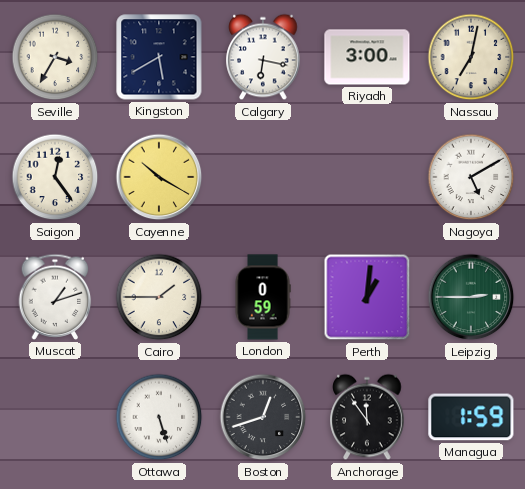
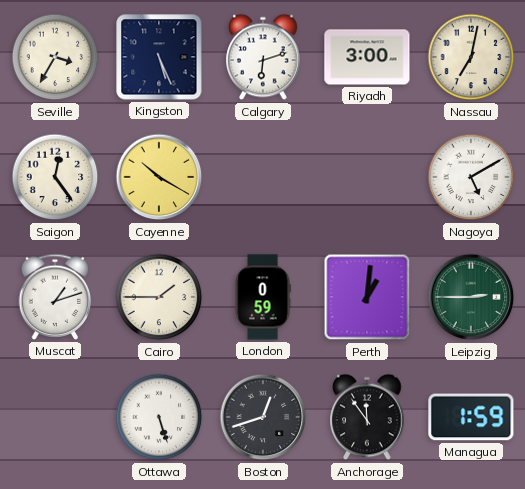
Kingston: 5:40 -> 5:26 (159, 57)
Calgary: 6:17 -> 6:12 (263, 57)
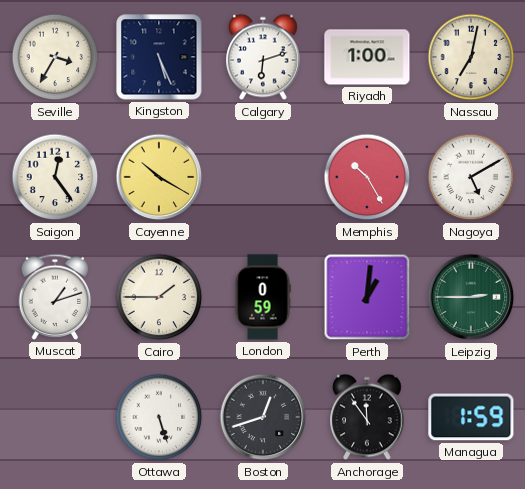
Riyadh: 3:00 -> 1:00 (367, 57)
Memphis: none -> 10:25 (367, 177)
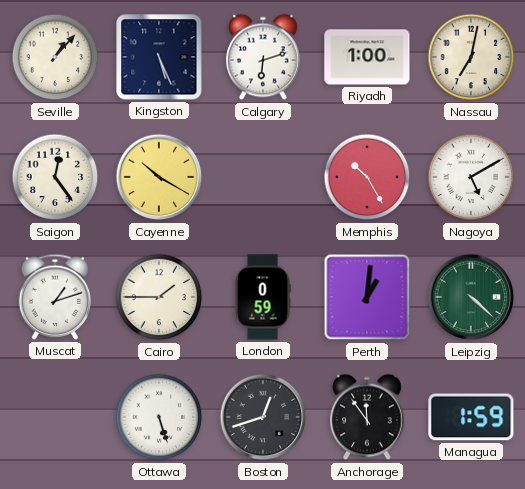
Seville: 3:35 -> 1:07 (55, 57)
Leipzig: 2:45 -> 4:22 (471, 297)
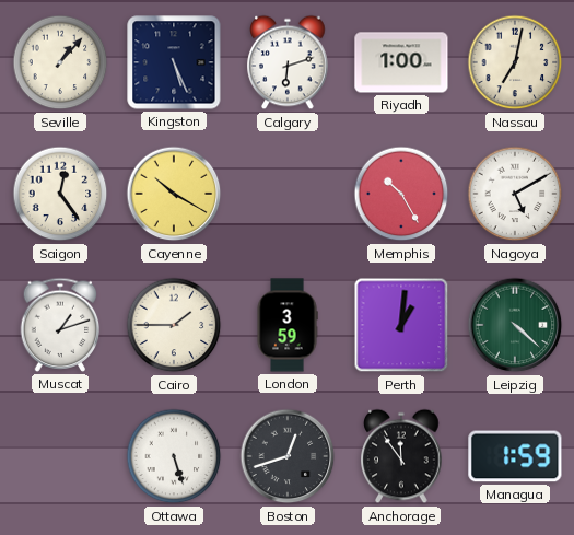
London: 0:59 -> 3:59 (288, 325)
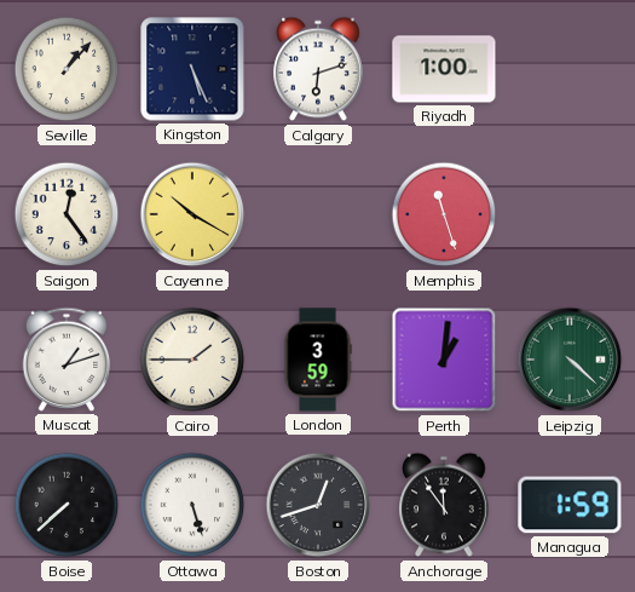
Nassau: 7:02 -> none (515, 62)
Memphis: 10:25 -> 11:27 (444, 214)
Nagoya: 5:10 -> none (515, 194)
Boise: none -> 7:38 (67, 505)
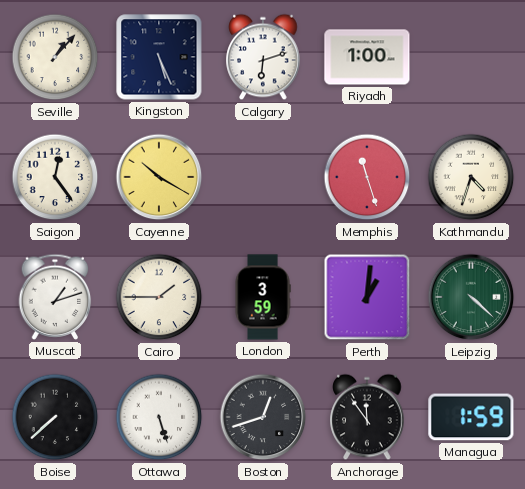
Kathmandu: none -> 4:33 (471, 177)
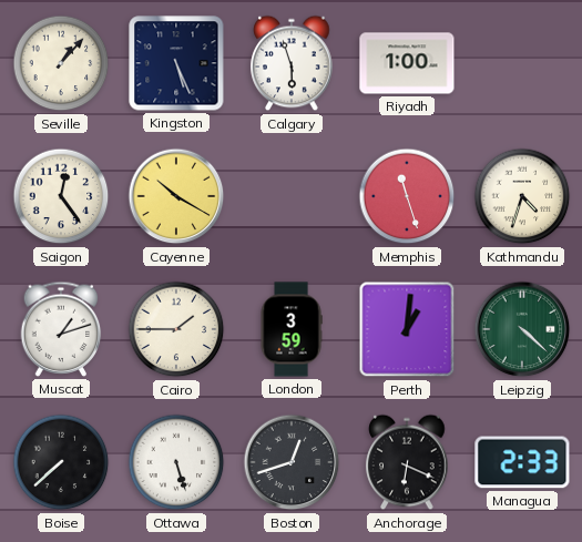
Calgary: 6:12 -> 5:57 (292, 63)
Anchorage: 11:54 -> 6:19 (407, 462)
Managua: 1:59 -> 2:33 (522, 462)
